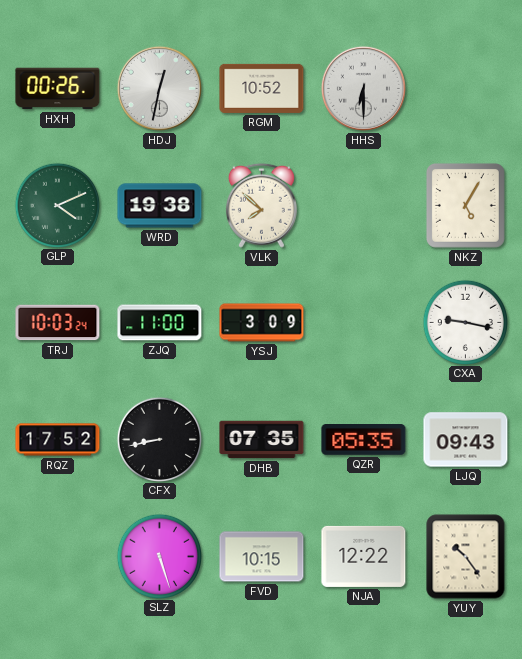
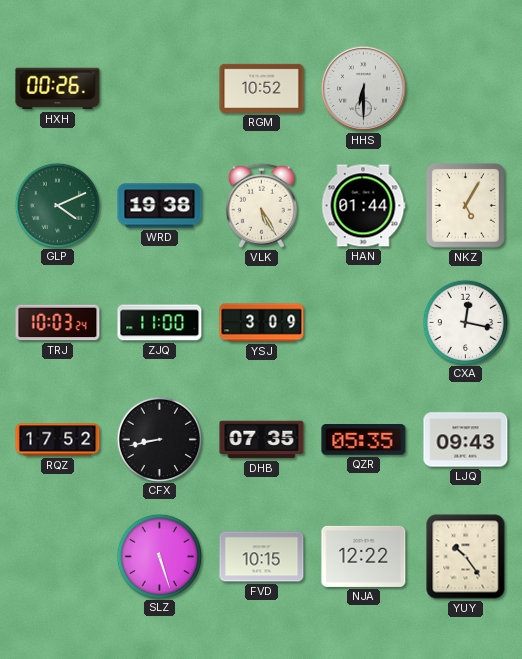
HDJ: 12:32 -> none (159, 88)
VLK: 7:52 -> 5:25 (261, 205)
HAN: none -> 01:44 (363, 206)
CXA: 9:17 -> 12:17 (465, 322)
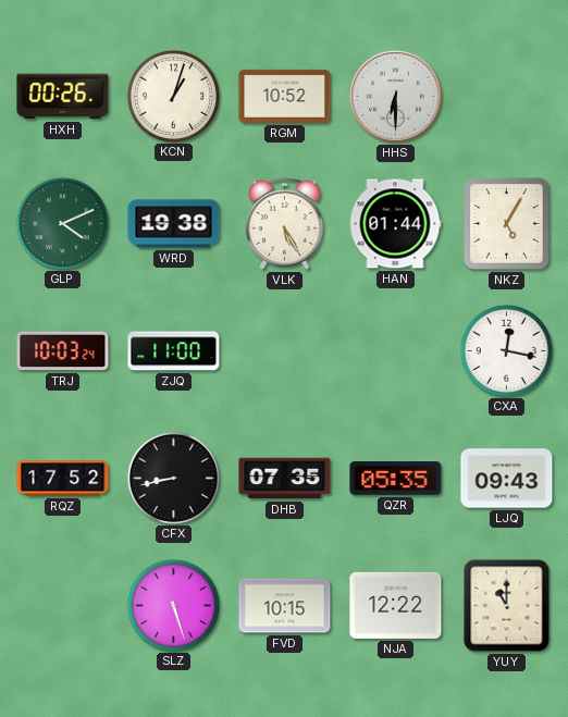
KCN: none -> 1:03 (173, 96)
YSJ: 3:09 -> none (262, 323)
YUY: 10:24 -> 11:00 (507, 606)
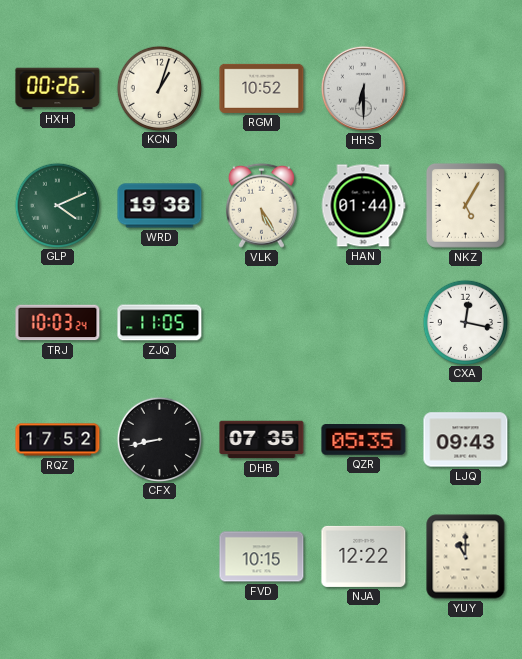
ZJQ: 11:00 -> 11:05 (160, 323)
SLZ: 5:27 -> none (173, 605)
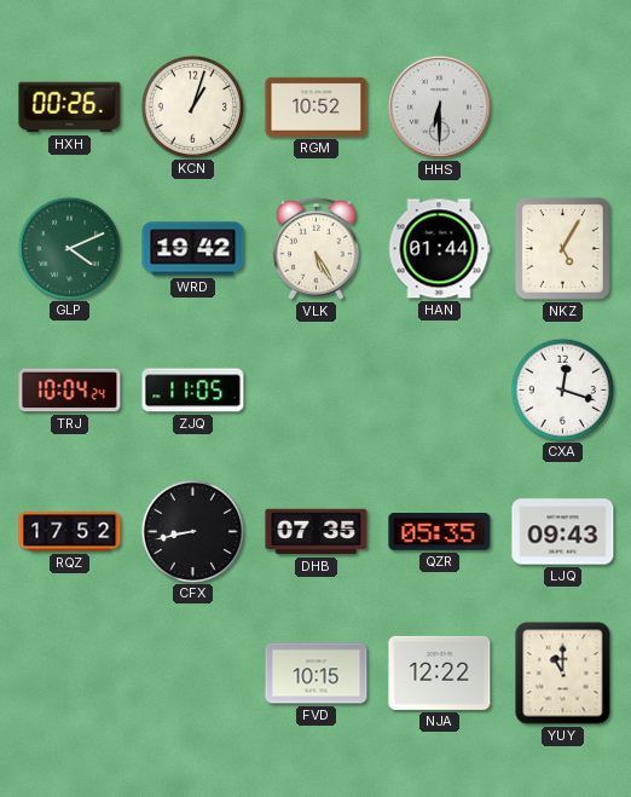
WRD: 19:38 -> 19:42 (193, 249)
TRJ: 10:03 -> 10:04 (70, 391)
CXA: 12:17 -> 12:18 (562, 389)
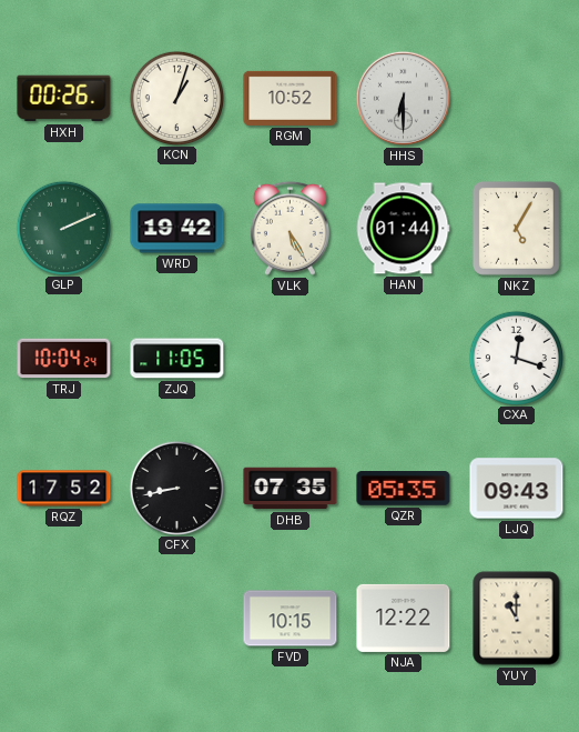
GLP: 4:11 -> 2:11 (63, 228)
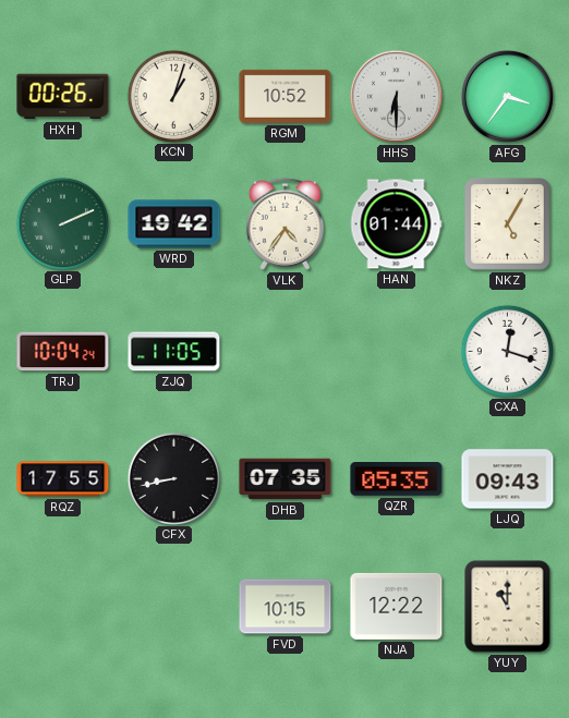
AFG: none -> 3:36 (507, 96)
VLK: 5:25 -> 4:36 (284, 223)
RQZ: 17:52 -> 17:55 (63, 479)
